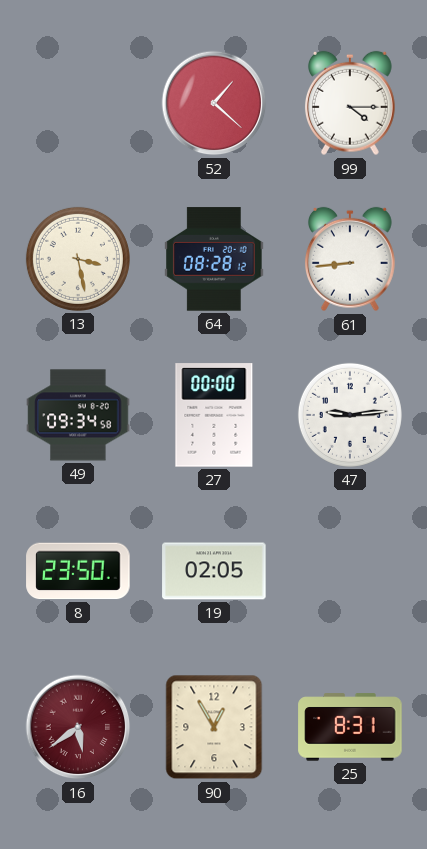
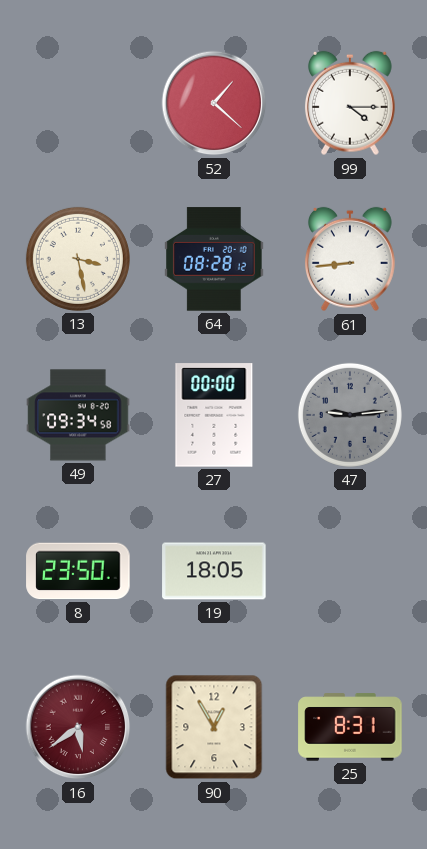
47 dial: white -> grey (350, 415)
19: 02:05 -> 18:05 (214, 571)
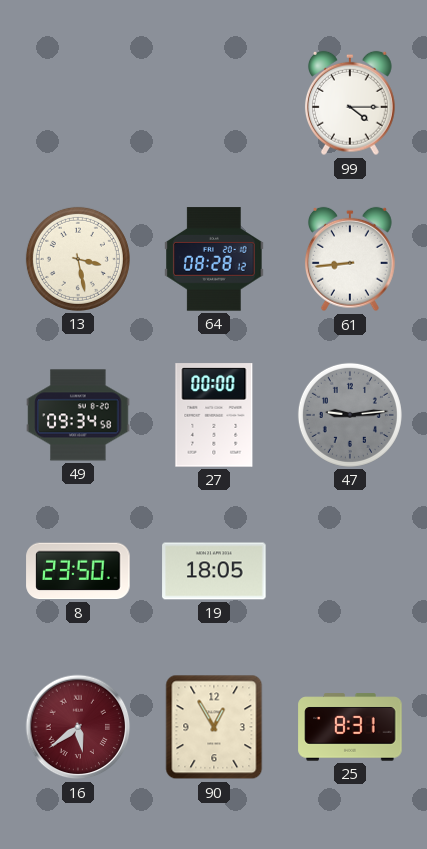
52: 1:22 -> none (214, 103)
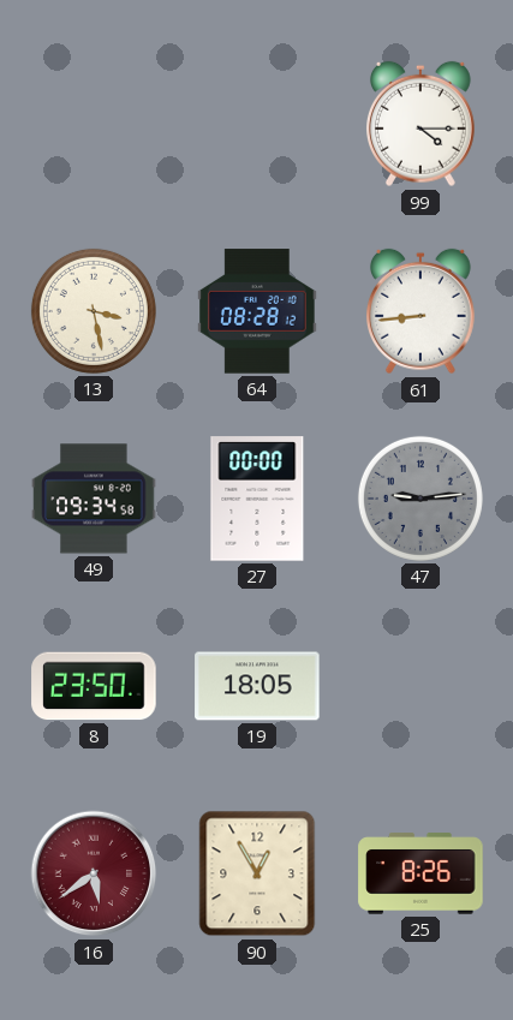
25: 8:31 -> 8:26 (420, 873)
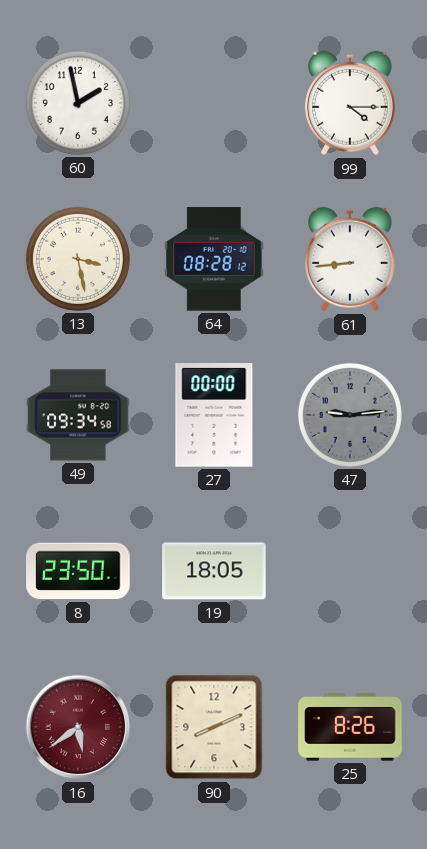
60: none -> 1:58 (78, 103)
90: 12:55 -> 8:11 (214, 727)
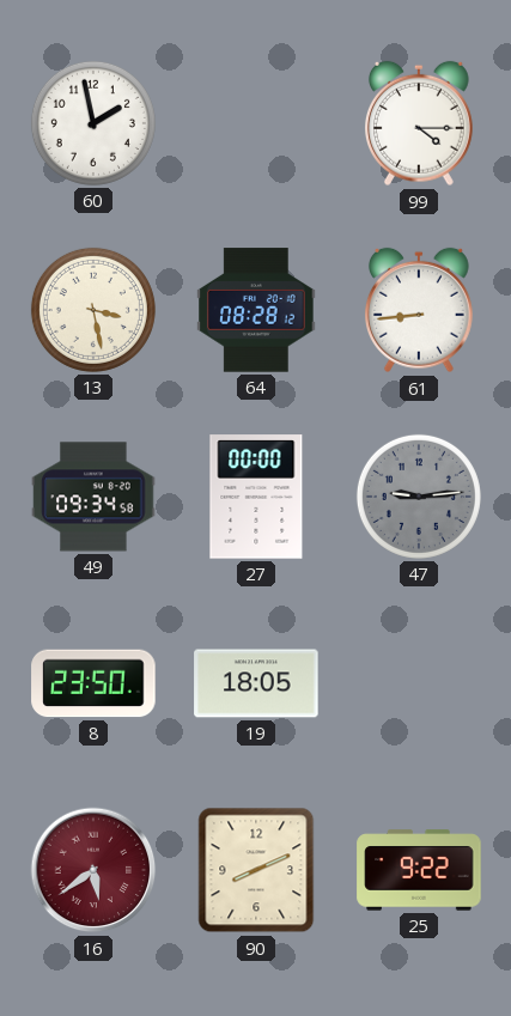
25: 8:26 -> 9:22 (419, 870)
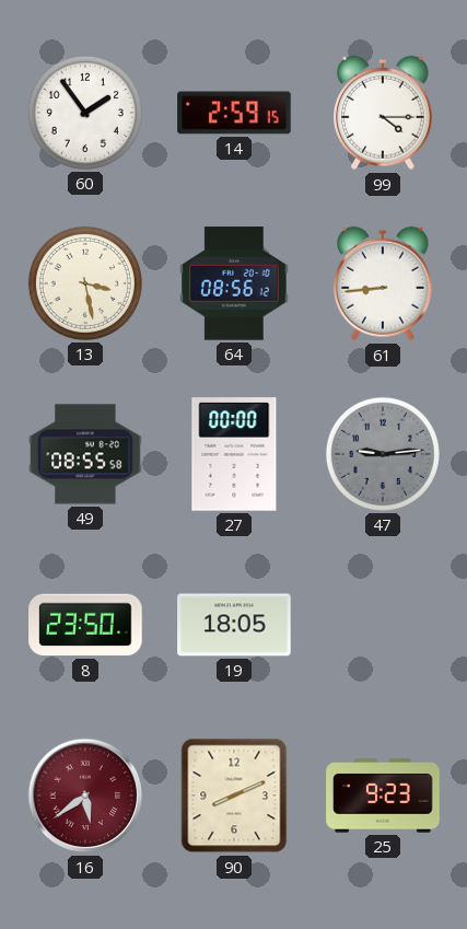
60: 1:58 -> 1:54 (85, 113)
14: none -> 2:59 (234, 113)
64: 08:28 -> 08:56 (234, 283)
49: 09:34 -> 08:55 (85, 454)
25: 9:22 -> 9:23 (383, 796)
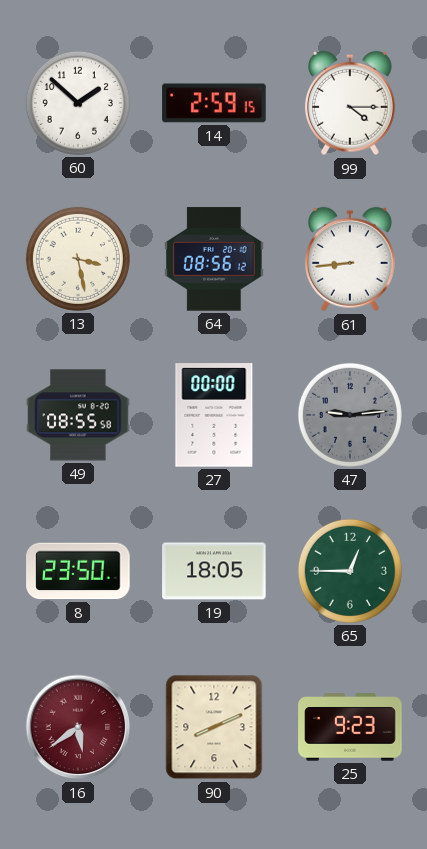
60: 1:54 -> 1:52 (78, 103)
65: none -> 12:45 (350, 571)
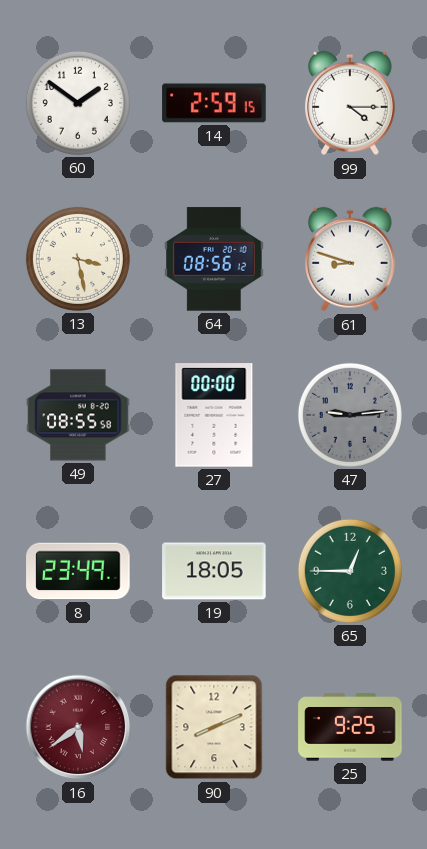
60: 1:52 -> 1:51 (78, 103)
61: 8:44 -> 8:48 (350, 259)
8: 23:50 -> 23:49 (78, 571)
25: 9:23 -> 9:25 (350, 727)
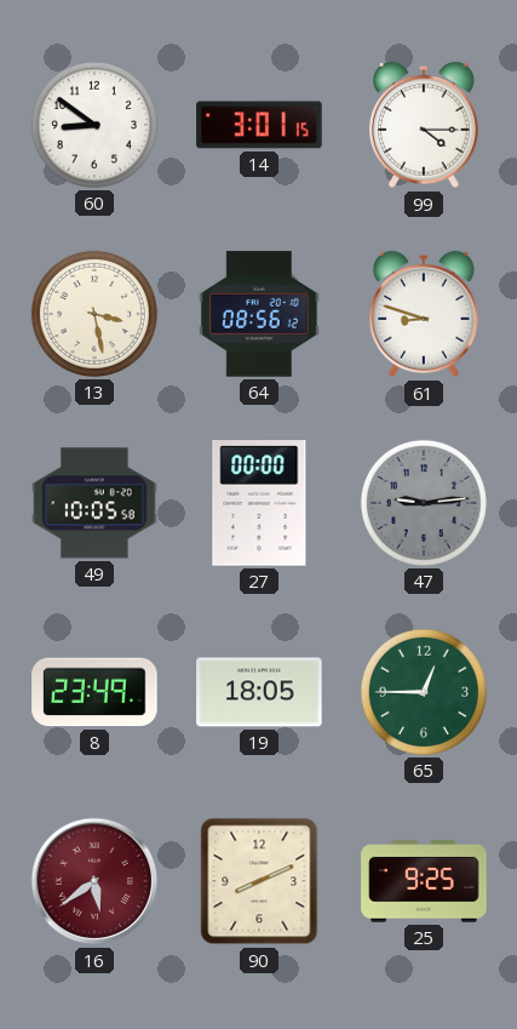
60: 1:51 -> 8:51 (94, 125)
14: 2:59 -> 3:01 (259, 125)
49: 08:55 -> 10:05 (94, 503)
